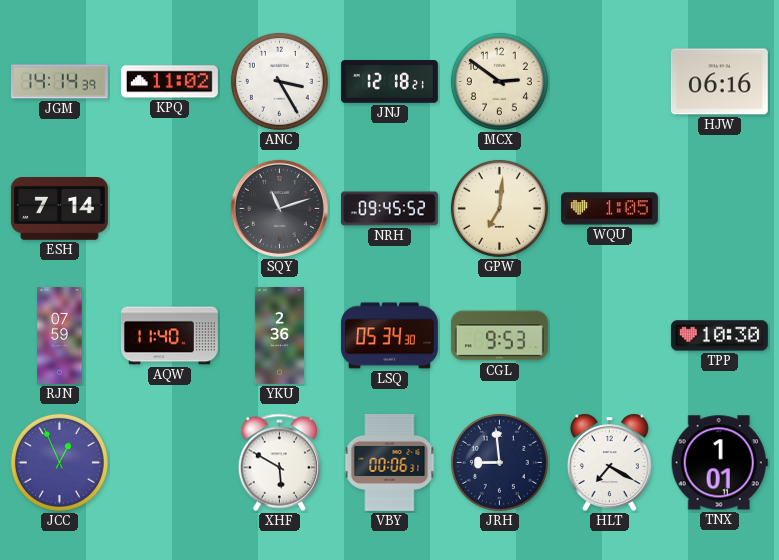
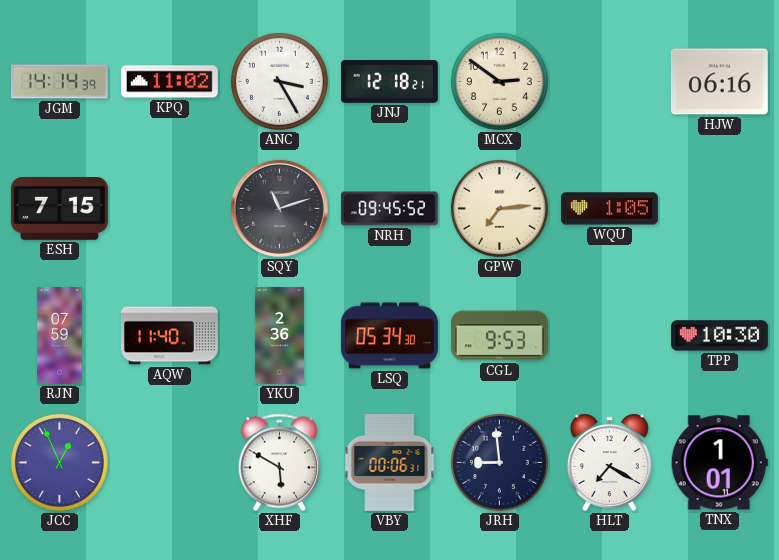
ESH: 7:14 -> 7:15 (59, 209)
GPW: 7:01 -> 7:14 (499, 208)
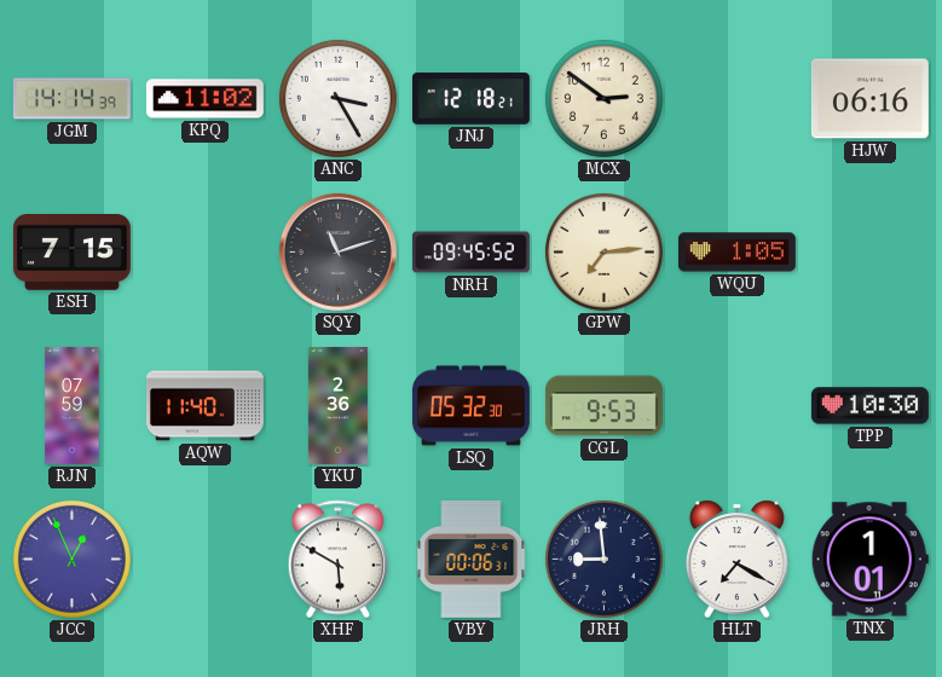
LSQ: 05:34 -> 05:32 (470, 406)
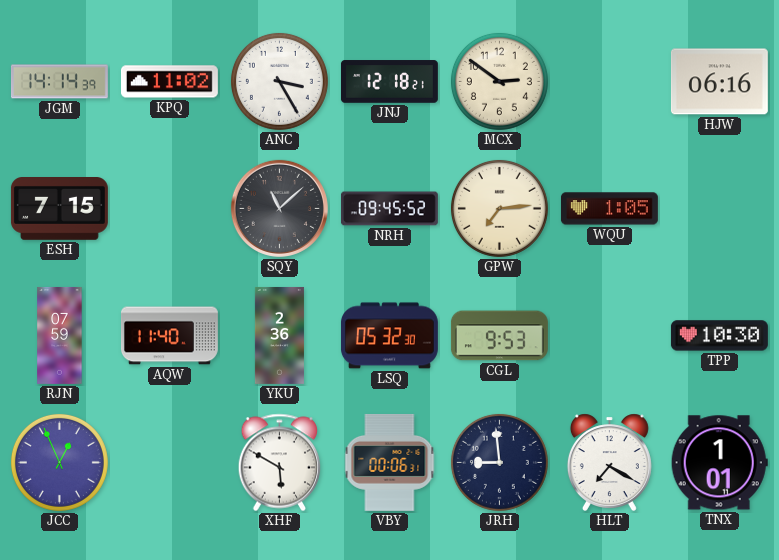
SQY: 11:12 -> 11:08 (279, 208)
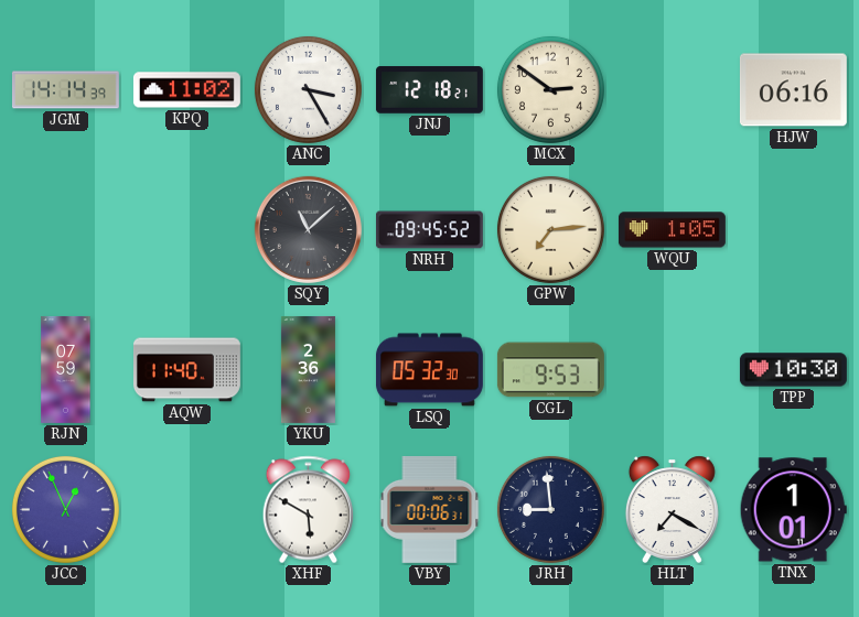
ESH: 7:15 -> none (59, 209)
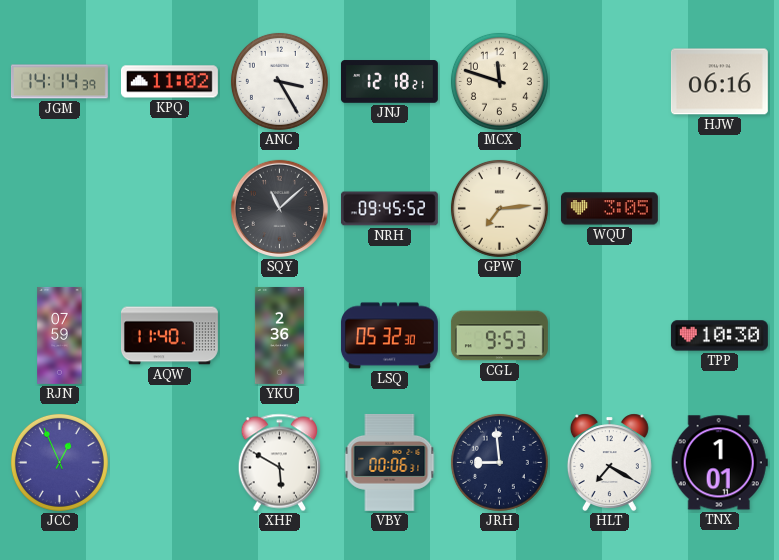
MCX: 2:51 -> 11:48 (499, 81)
WQU: 1:05 -> 3:05 (609, 209)
